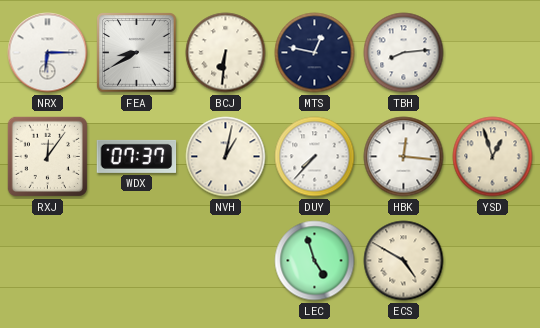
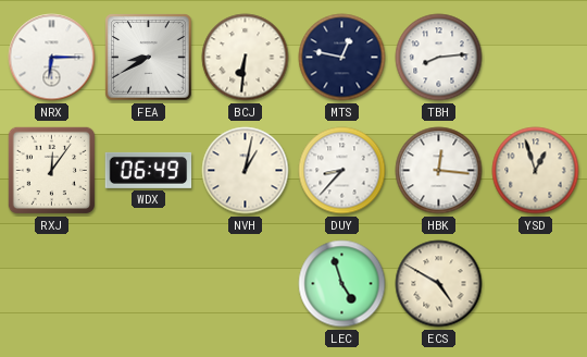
WDX: 07:37 -> 06:49 (149, 170)
DUY: 7:37 -> 8:37 (342, 171)
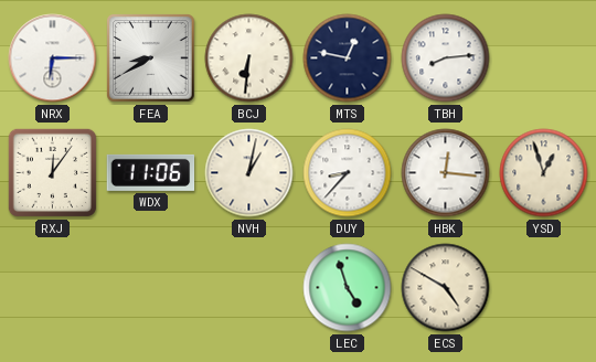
WDX: 06:49 -> 11:06 (151, 172)
